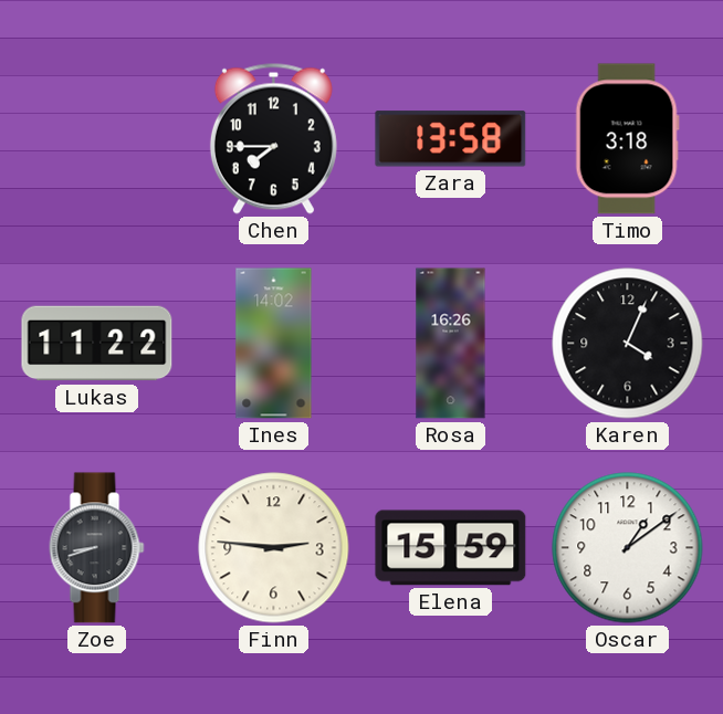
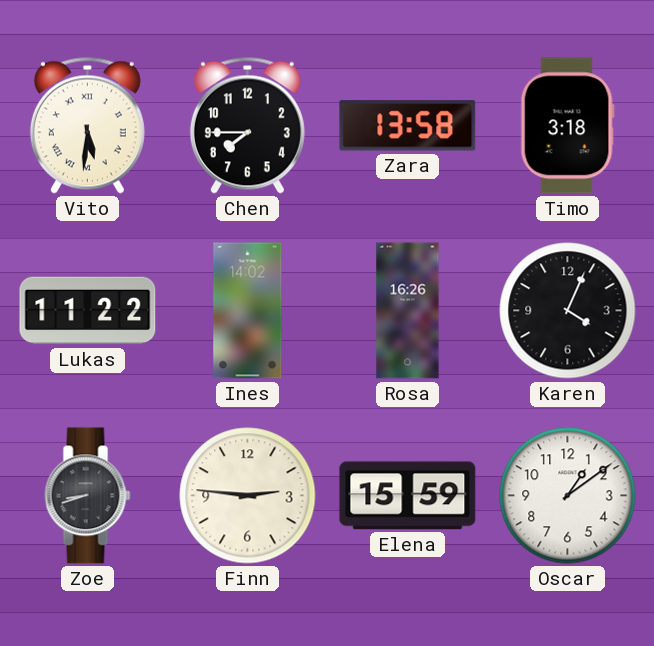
Vito: none -> 5:31 (87, 125)
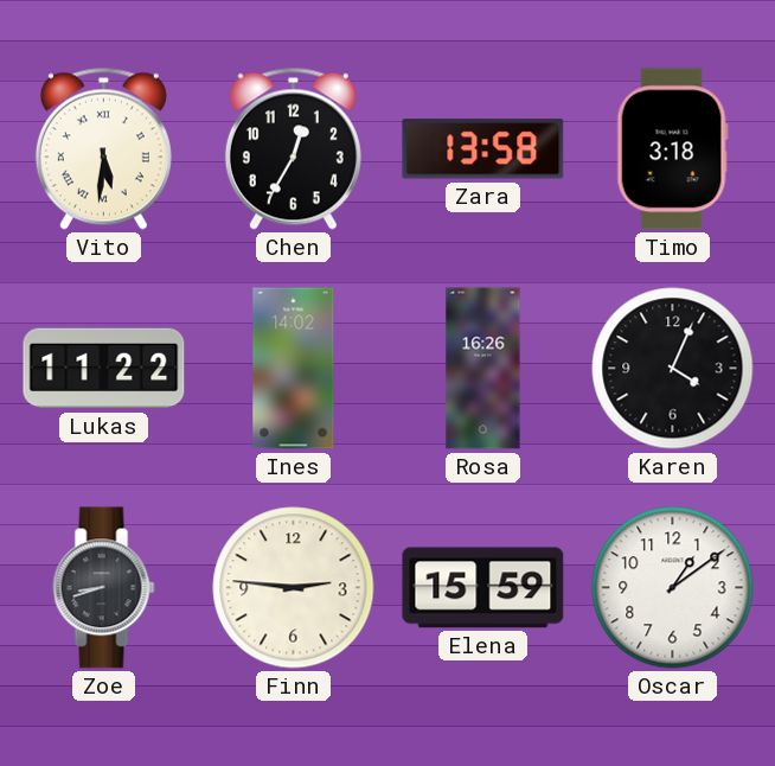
Chen: 7:45 -> 12:35 (293, 148)
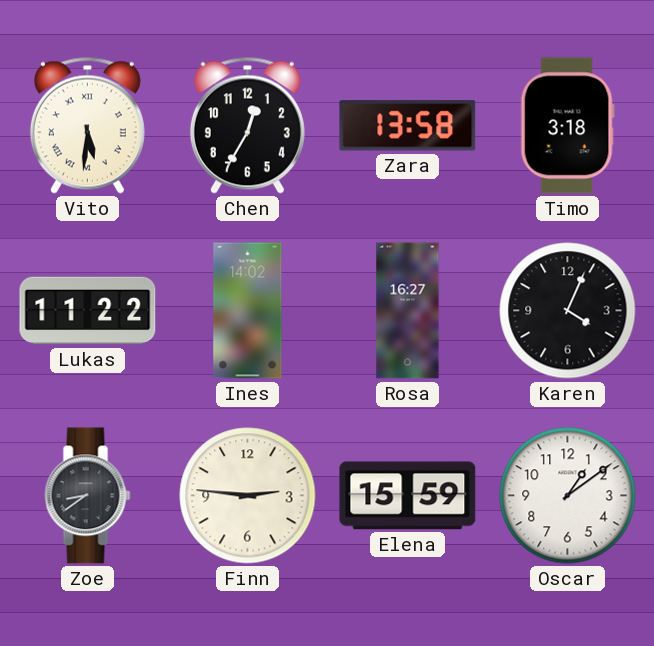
Rosa: 16:26 -> 16:27 (408, 311)
Zoe: 8:42 -> 8:39 (88, 496)
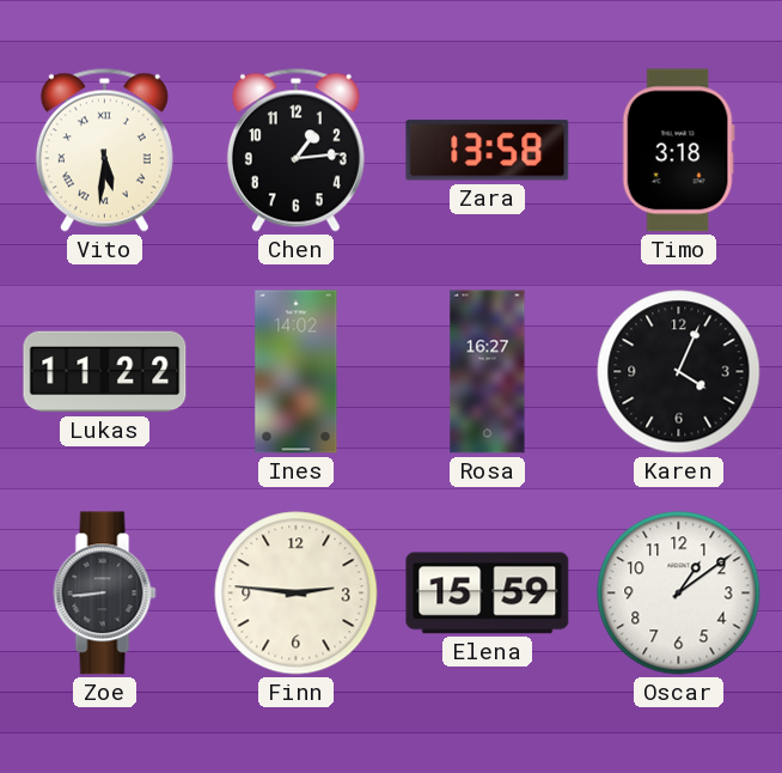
Chen: 12:35 -> 1:14 (295, 150)
Zoe: 8:39 -> 8:44 (105, 594)
